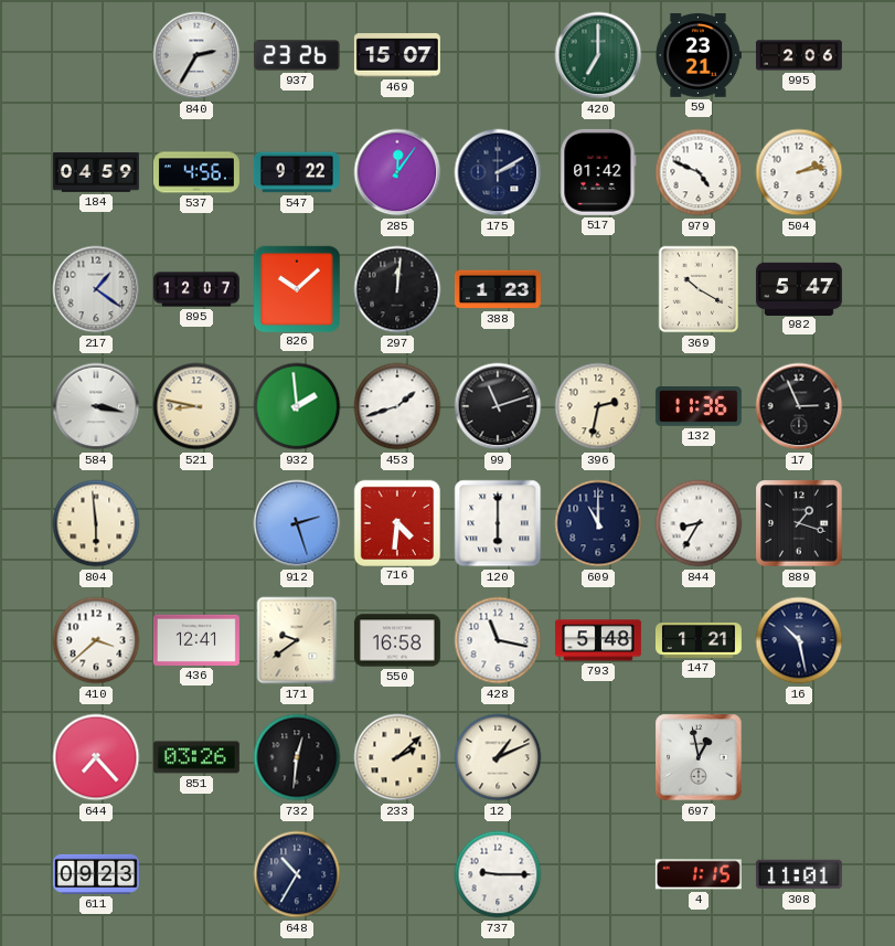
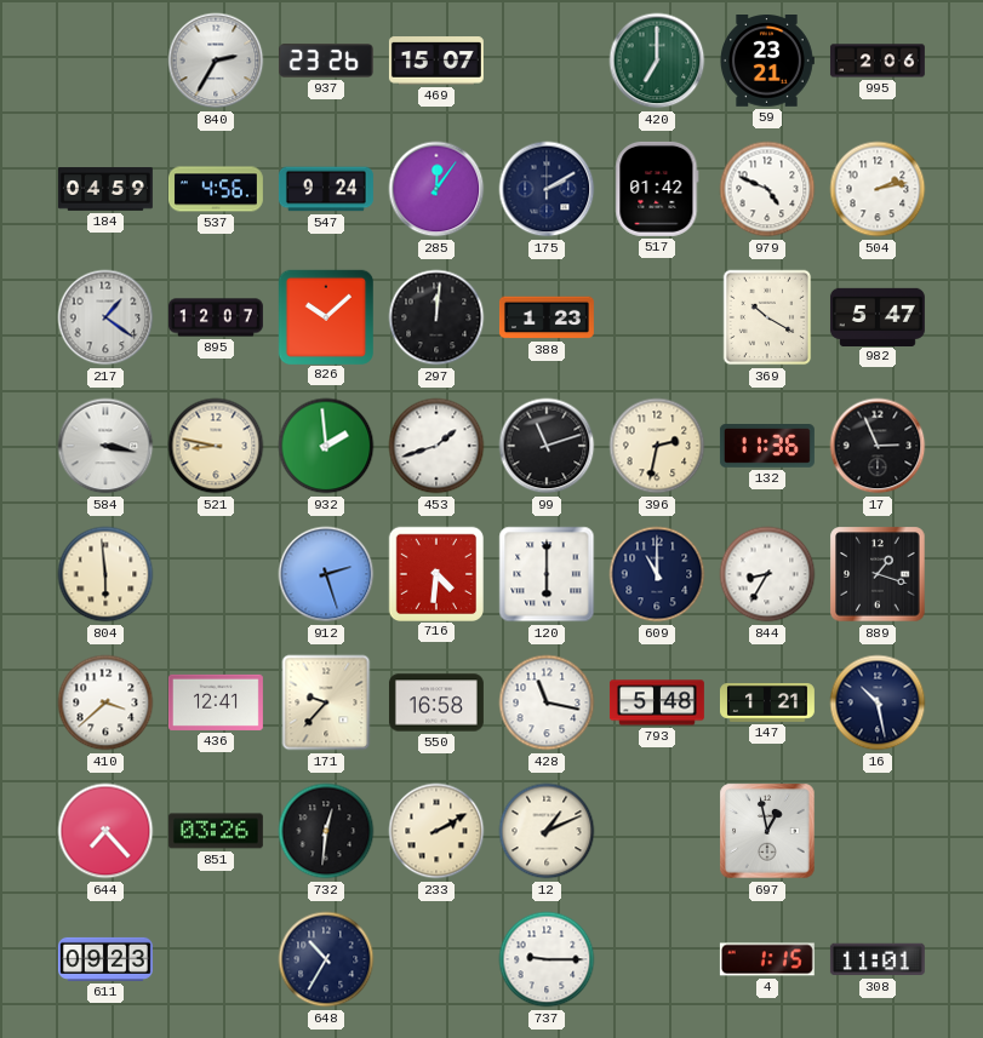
547: 9:22 -> 9:24 (326, 189)
171: 9:39 -> 9:37 (326, 702)
233: 2:08 -> 2:10 (436, 831)
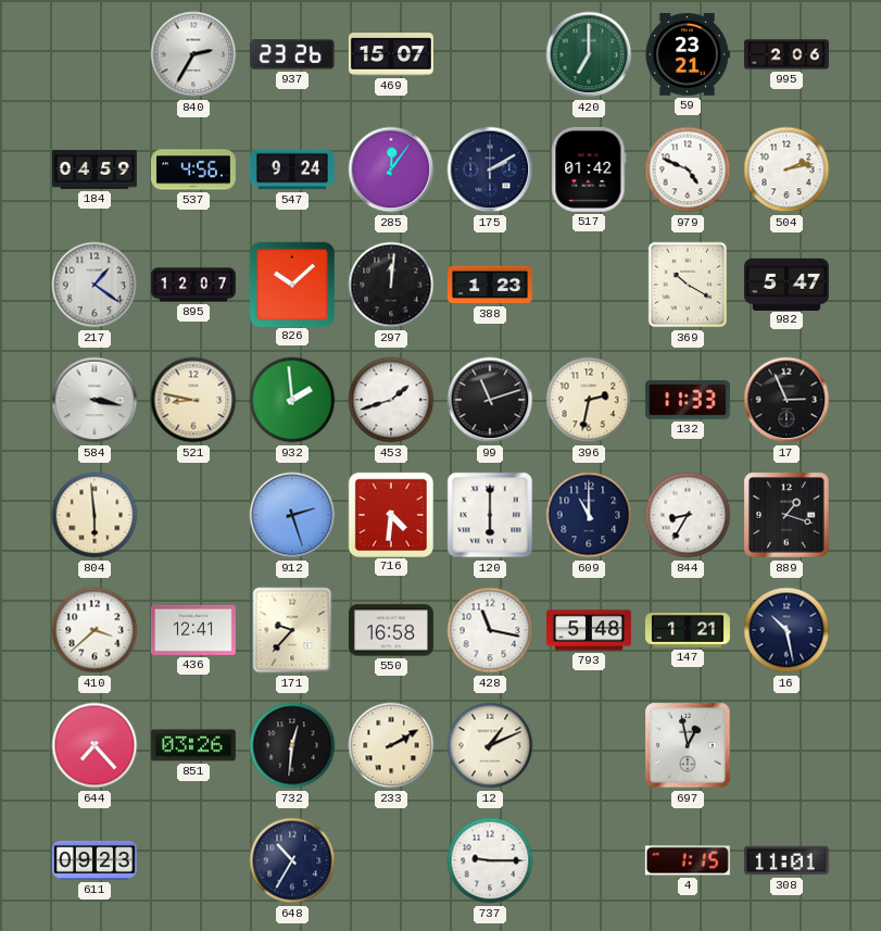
132: 11:36 -> 11:33 (688, 401)
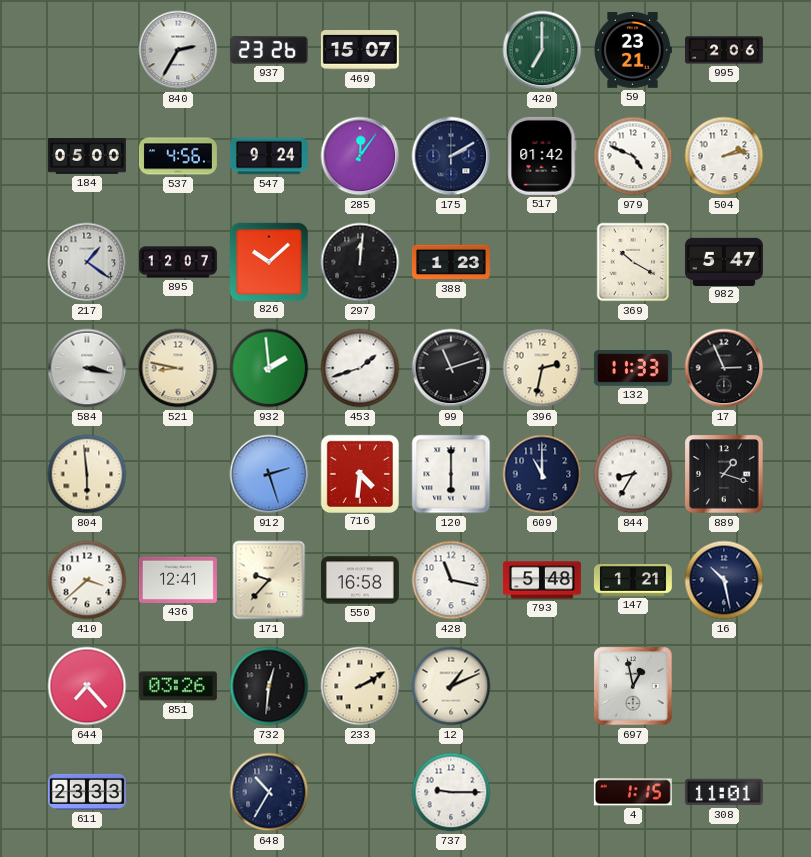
184: 04:59 -> 05:00 (87, 156)
611: 09:23 -> 23:33 (87, 792)
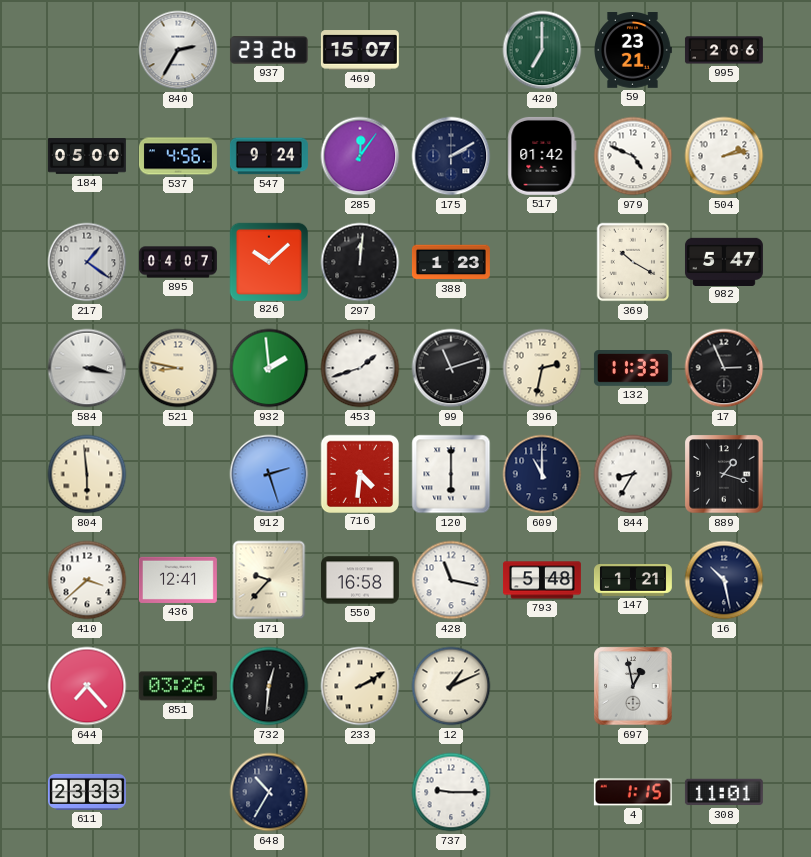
895: 12:07 -> 04:07 (178, 262)
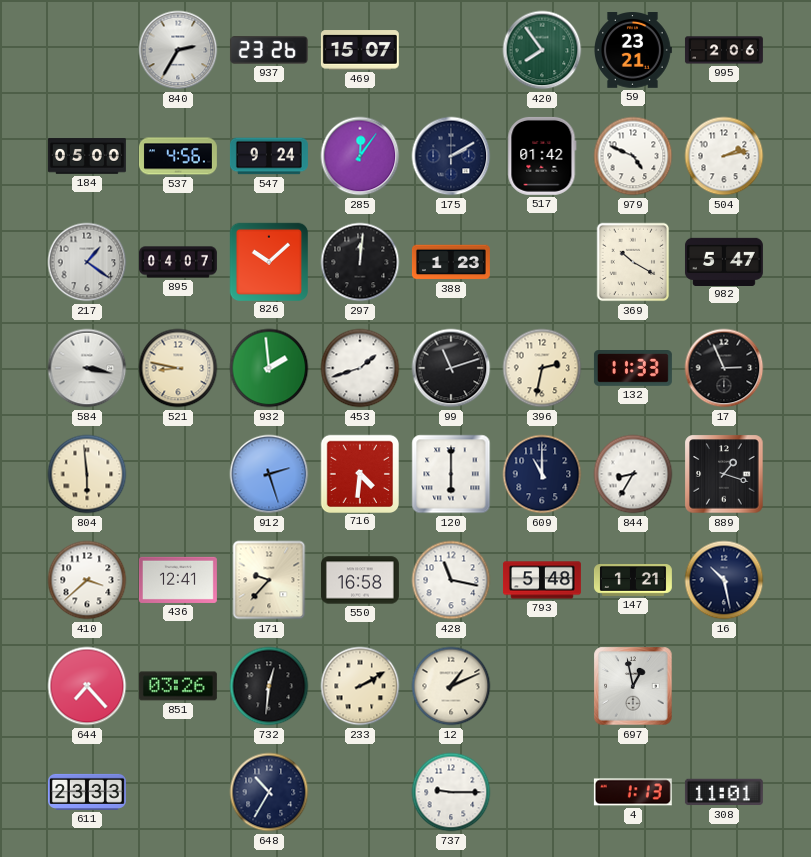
420: 7:00 -> 7:54 (542, 50)
4: 1:15 -> 1:13 (633, 792)
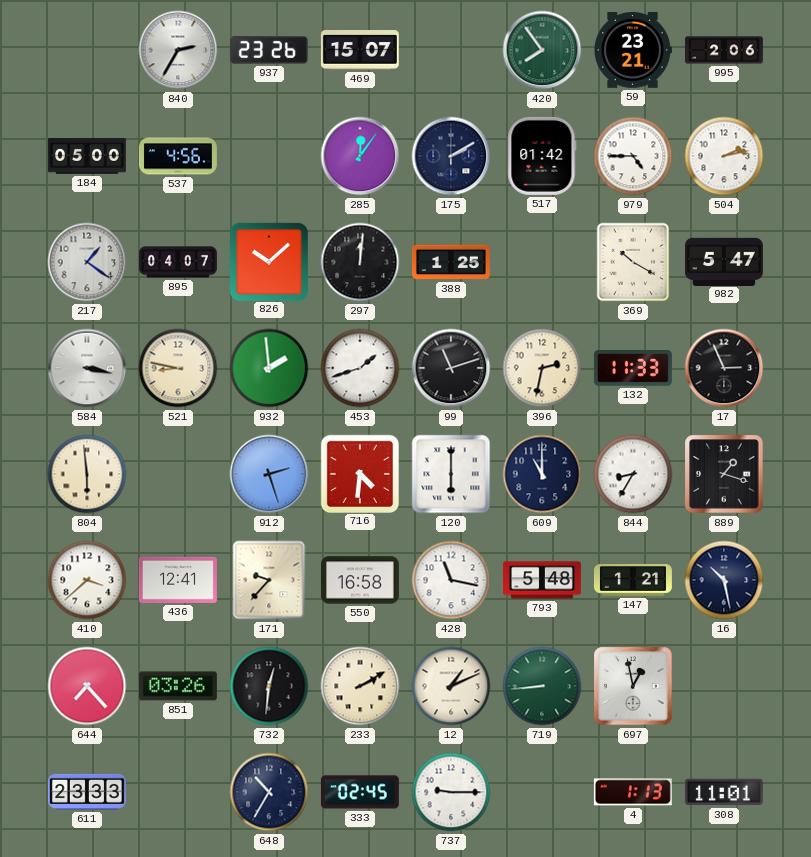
547: 9:24 -> none (269, 156)
979: 4:49 -> 4:45 (633, 156)
388: 1:23 -> 1:25 (451, 262)
719: none -> 8:44 (542, 686)
333: none -> 02:45 (360, 792)
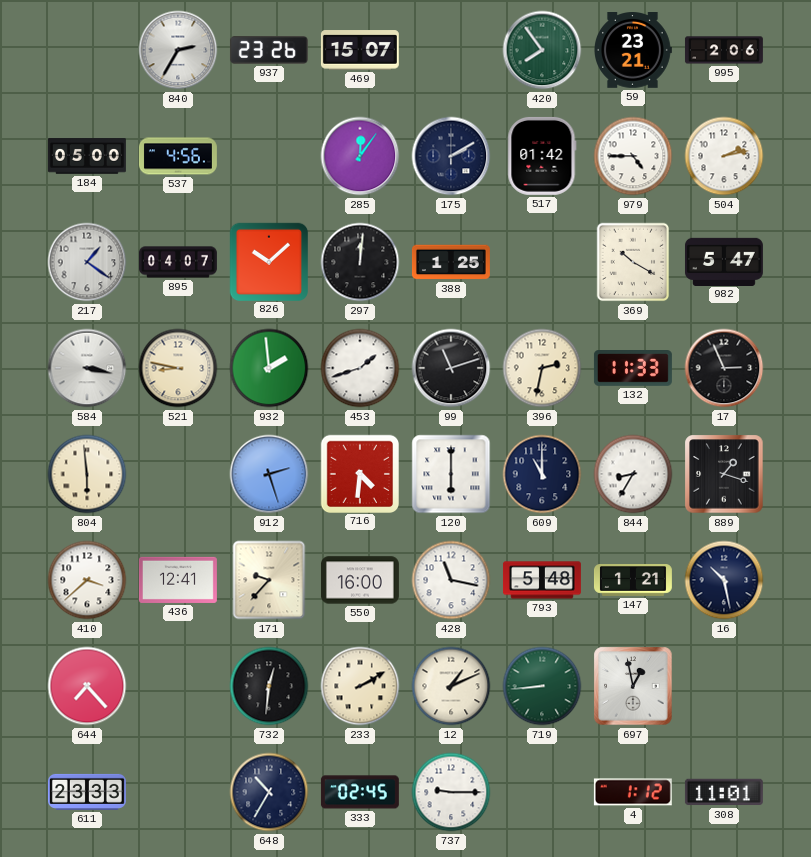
550: 16:58 -> 16:00 (360, 580)
851: 03:26 -> none (178, 686)
4: 1:13 -> 1:12 (633, 792)
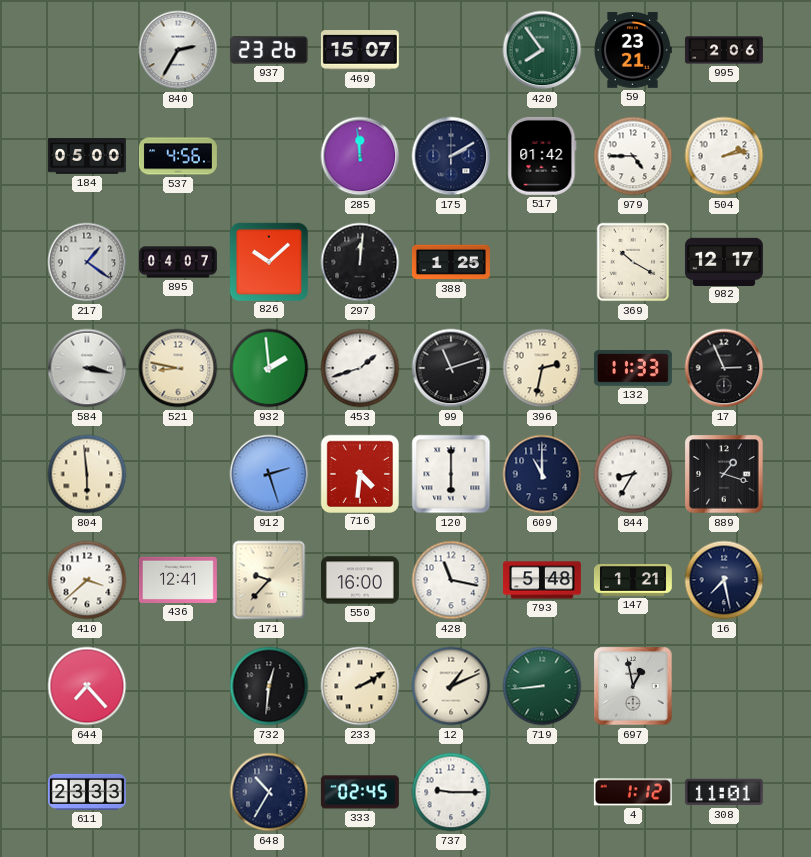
285: 12:06 -> 11:59 (360, 156)
982: 5:47 -> 12:17 (724, 261)
16: 10:28 -> 7:28 (724, 580)
